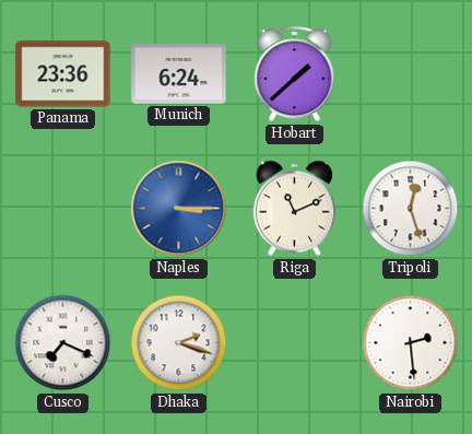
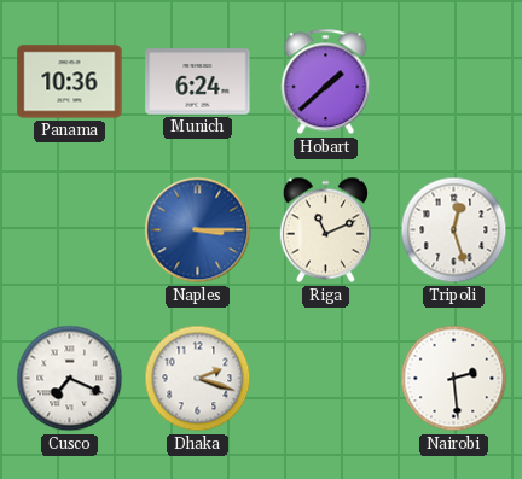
Panama: 23:36 -> 10:36 (70, 82)
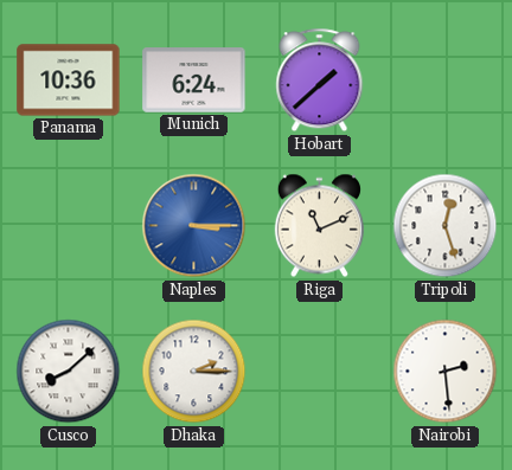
Cusco: 7:19 -> 8:08 (69, 372)
Dhaka: 2:18 -> 2:15 (194, 372)
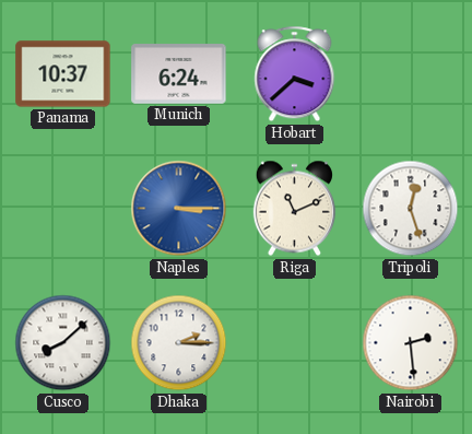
Panama: 10:36 -> 10:37 (63, 74)
Hobart: 1:38 -> 3:38 (295, 74)
